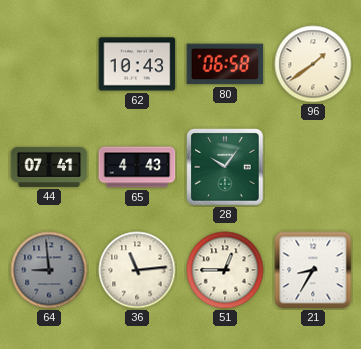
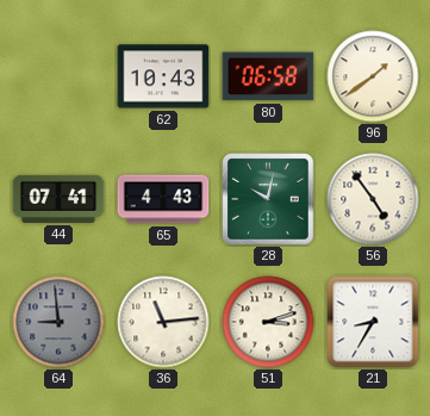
28: 10:06 -> 10:02 (268, 199)
56: none -> 4:54 (373, 199)
51: 12:45 -> 3:12 (268, 322)
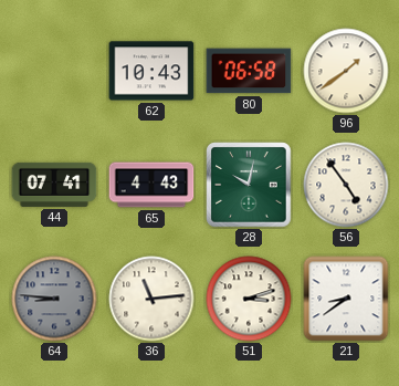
64: 8:59 -> 8:46 (54, 299)
21: 8:35 -> 8:39 (346, 299)
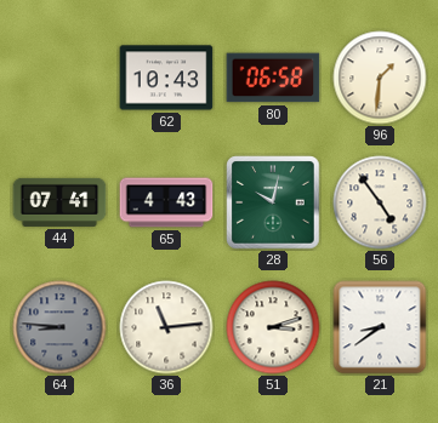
96: 1:39 -> 1:31 (380, 78)
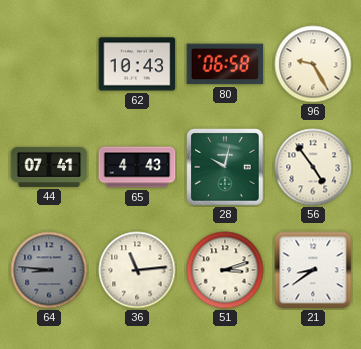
96: 1:31 -> 9:25 (313, 64)
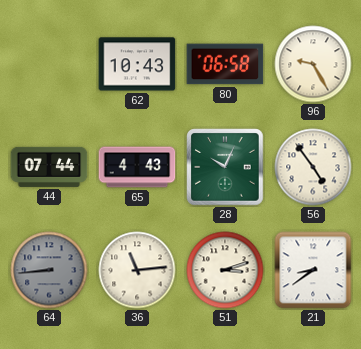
44: 07:41 -> 07:44 (49, 167)
28: 10:02 -> 10:04 (225, 167)
64: 8:46 -> 8:44 (49, 270)
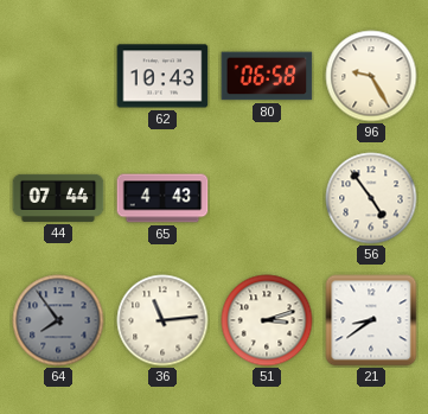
28: 10:04 -> none (225, 167)
64: 8:44 -> 7:54 (58, 320)
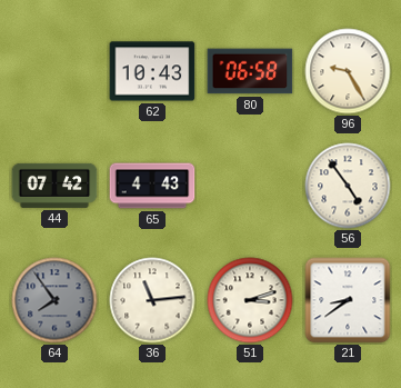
44: 07:44 -> 07:42 (54, 186)
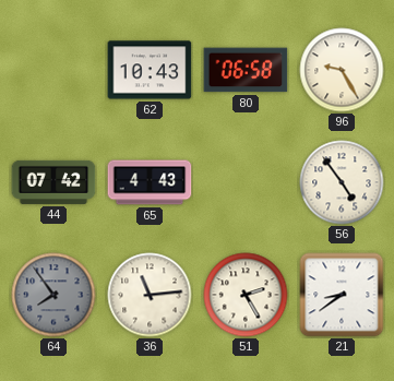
51: 3:12 -> 2:25 (246, 295)
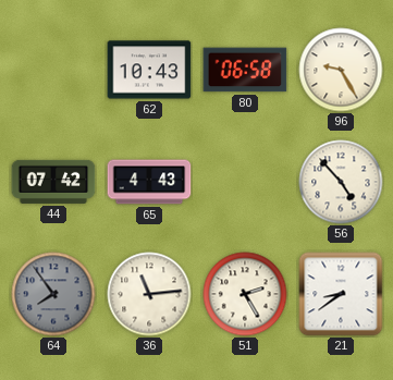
56: 4:54 -> 4:53 (341, 182)
